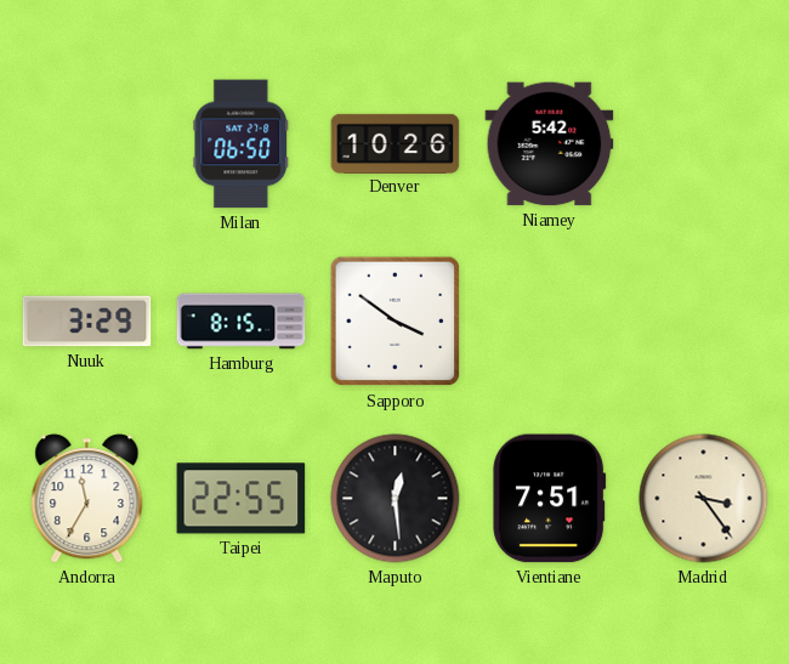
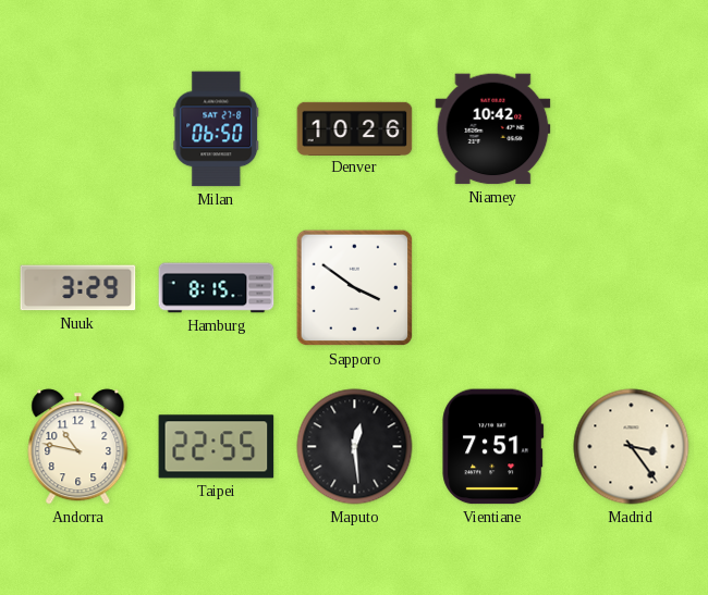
Niamey: 5:42 -> 10:42 (493, 129)
Andorra: 11:35 -> 10:47 (78, 447)
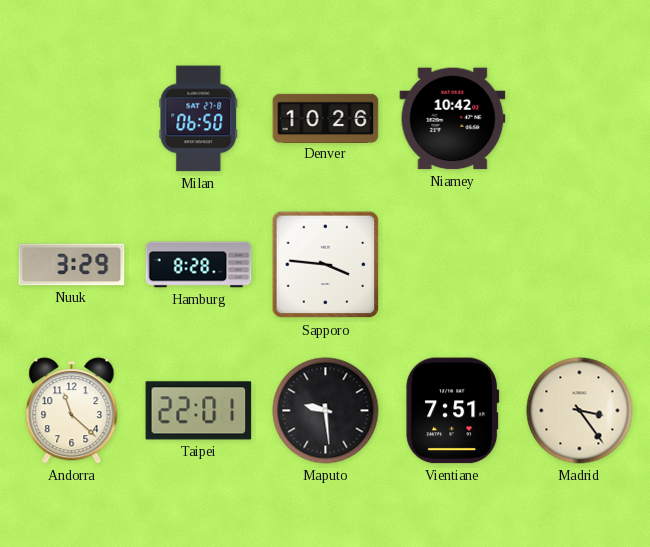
Hamburg: 8:15 -> 8:28 (199, 265)
Sapporo: 3:51 -> 3:46 (326, 265)
Andorra: 10:47 -> 11:22 (72, 411)
Taipei: 22:55 -> 22:01 (199, 411)
Maputo: 12:29 -> 9:29 (326, 411)
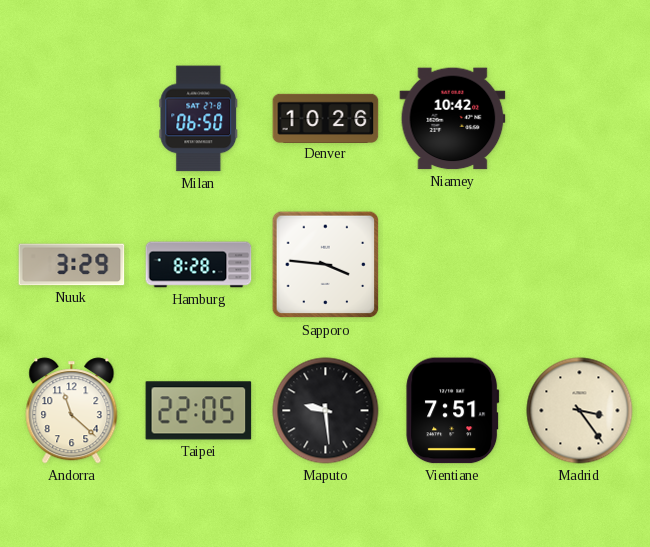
Taipei: 22:01 -> 22:05 (199, 411)
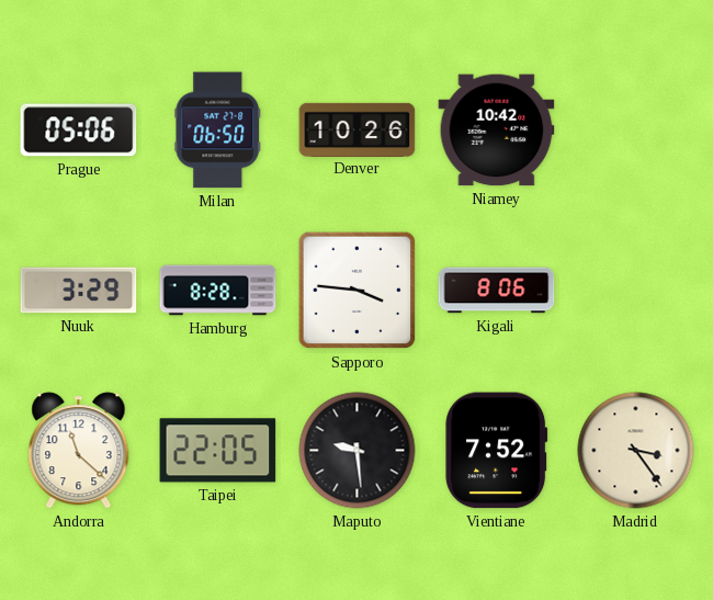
Prague: none -> 05:06 (79, 131)
Kigali: none -> 8:06 (497, 291)
Vientiane: 7:51 -> 7:52 (497, 451)
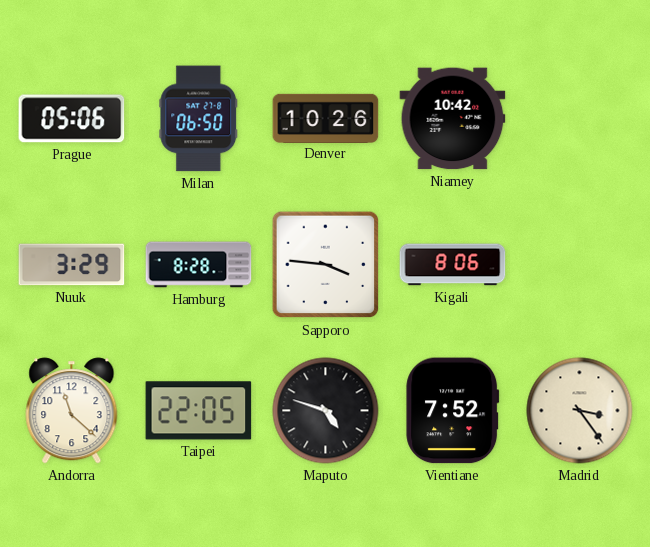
Maputo: 9:29 -> 4:48 (326, 411)
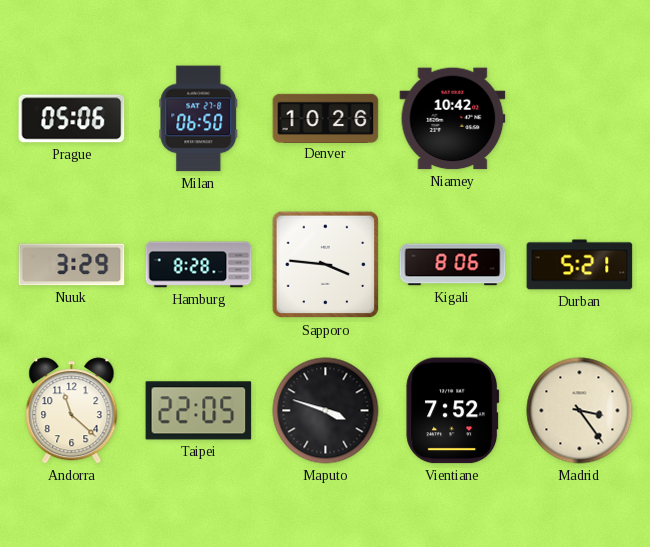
Durban: none -> 5:21 (580, 265)
Maputo: 4:48 -> 3:48 (326, 411)
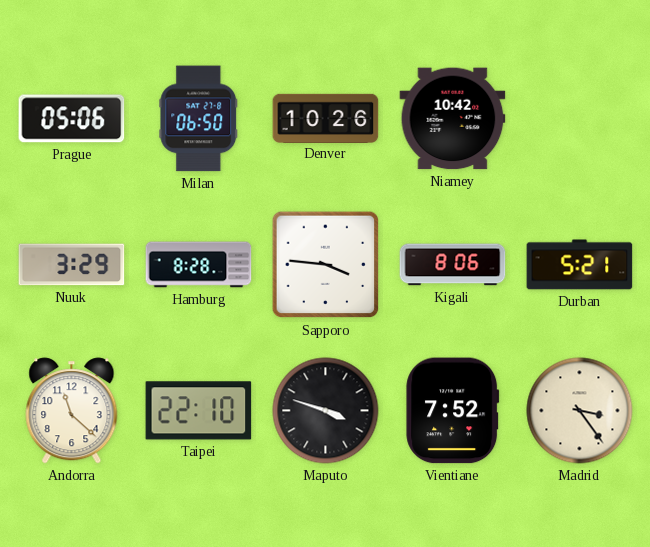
Taipei: 22:05 -> 22:10 (199, 411)
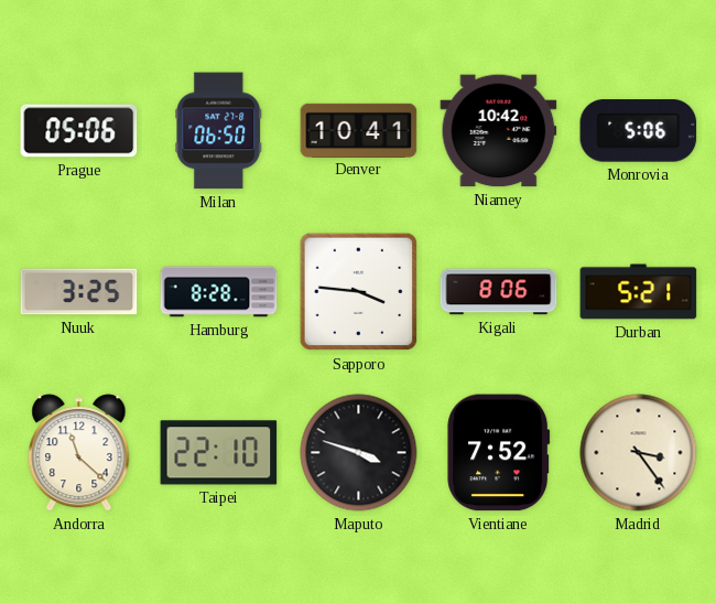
Denver: 10:26 -> 10:41 (359, 130)
Monrovia: none -> 5:06 (639, 131)
Nuuk: 3:29 -> 3:25 (79, 292)
